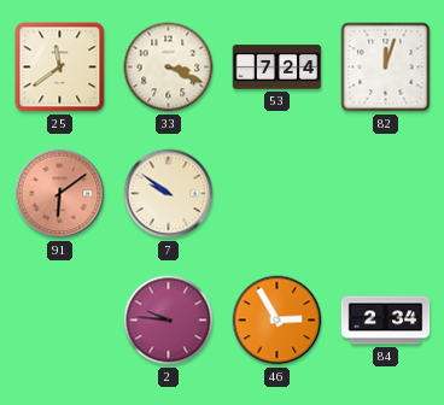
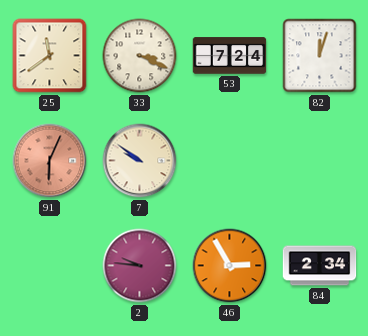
91: 6:09 -> 6:04 (50, 161)
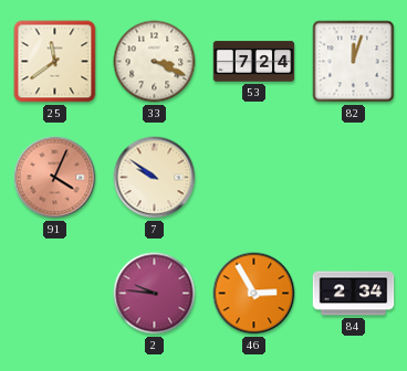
91: 6:04 -> 4:04 (55, 178)
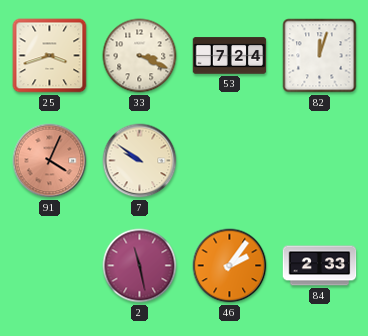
25: 11:39 -> 3:42 (50, 56)
2: 9:46 -> 11:28 (140, 266)
46: 2:55 -> 2:06 (230, 266)
84: 2:34 -> 2:33 (320, 266)
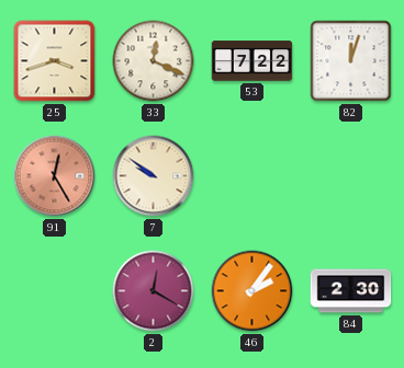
33: 3:19 -> 12:19 (154, 61)
53: 7:24 -> 7:22 (252, 61)
91: 4:04 -> 12:25 (55, 176)
2: 11:28 -> 12:20 (154, 291)
84: 2:33 -> 2:30 (351, 291)
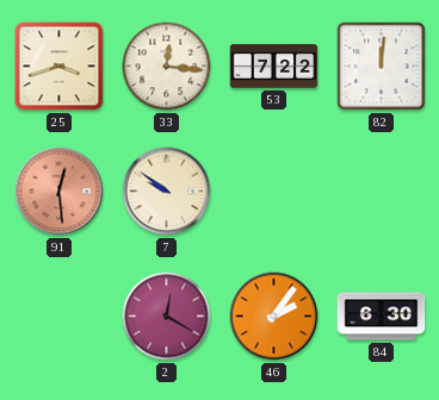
33: 12:19 -> 12:16 (167, 67)
82: 12:03 -> 12:01 (382, 67)
91: 12:25 -> 12:29 (60, 192)
84: 2:30 -> 6:30 (382, 317)
